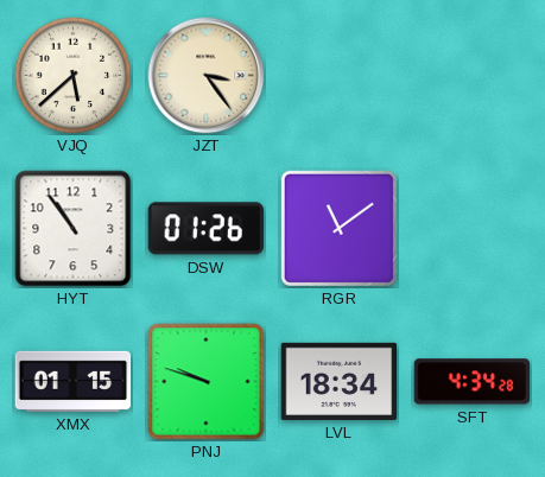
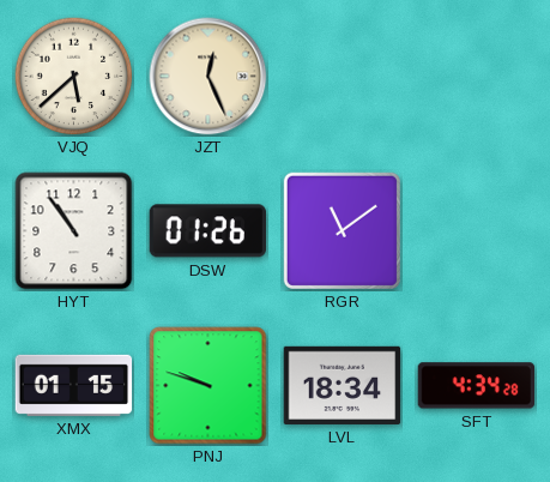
JZT: 3:24 -> 12:26 (208, 77)
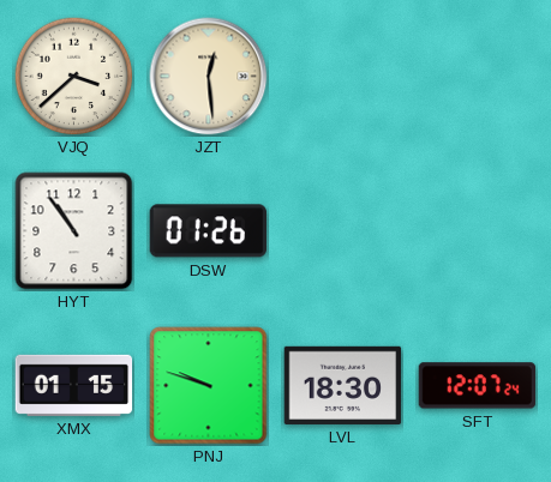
VJQ: 5:38 -> 3:38 (74, 77)
JZT: 12:26 -> 12:29 (209, 77)
RGR: 11:09 -> none (342, 230)
LVL: 18:34 -> 18:30 (343, 385)
SFT: 4:34 -> 12:07 (478, 386)
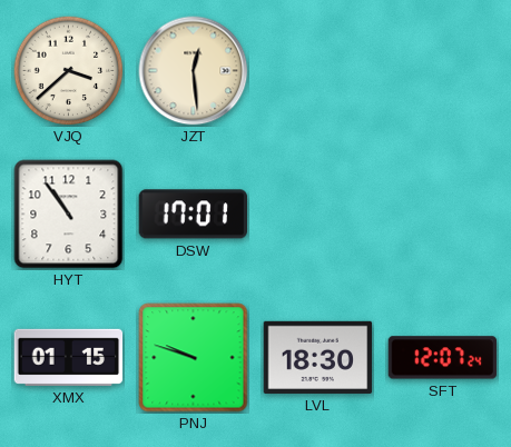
DSW: 01:26 -> 17:01 (193, 215)
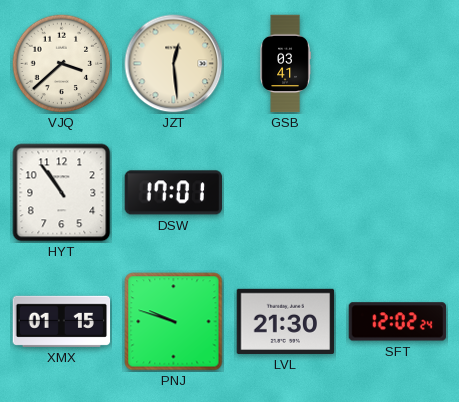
GSB: none -> 03:41 (285, 64)
LVL: 18:30 -> 21:30 (286, 321)
SFT: 12:07 -> 12:02 (398, 322)
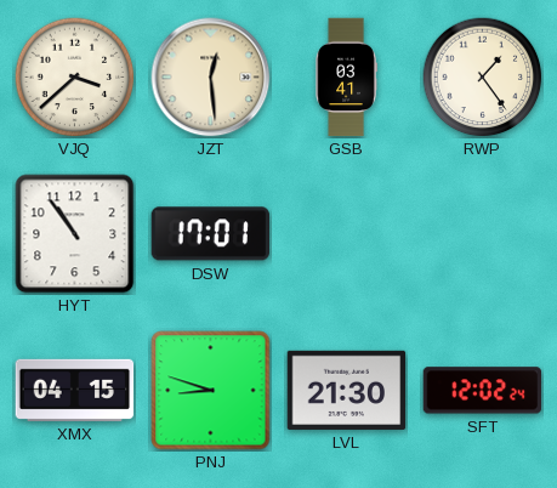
RWP: none -> 1:24 (483, 78)
XMX: 01:15 -> 04:15 (75, 390)
PNJ: 9:48 -> 8:48 (211, 391)
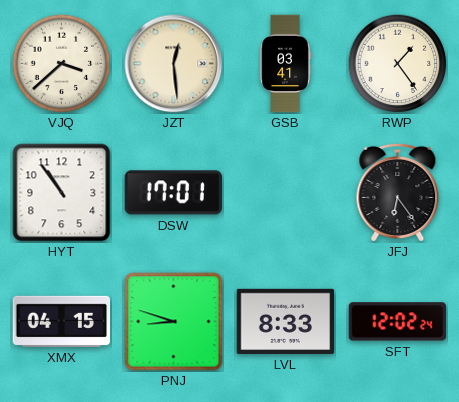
JFJ: none -> 6:24 (398, 192)
LVL: 21:30 -> 8:33 (286, 321)
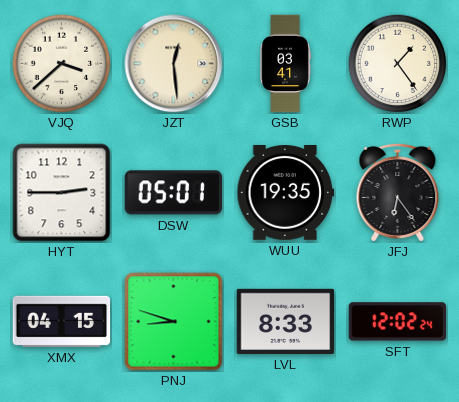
HYT: 10:54 -> 2:45 (62, 193)
DSW: 17:01 -> 05:01 (173, 193)
WUU: none -> 19:35 (286, 193)
